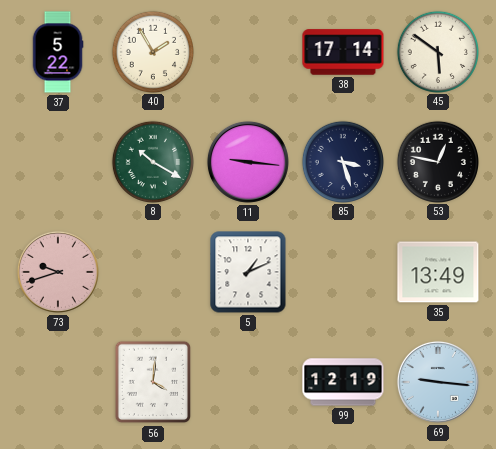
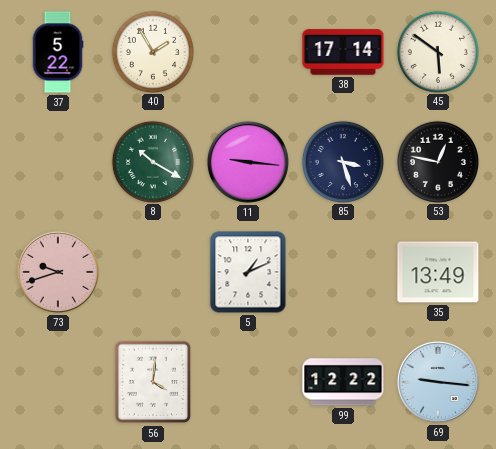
99: 12:19 -> 12:22 (343, 382)
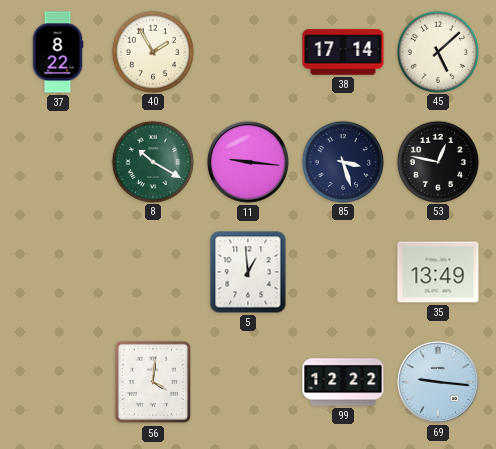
37: 5:22 -> 8:22 (58, 52)
45: 5:51 -> 5:08 (437, 51)
73: 9:42 -> none (58, 272)
5: 1:11 -> 12:59 (248, 272)
